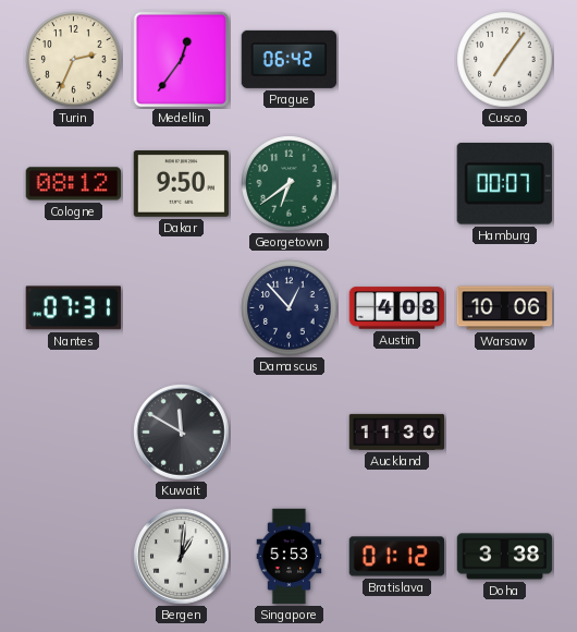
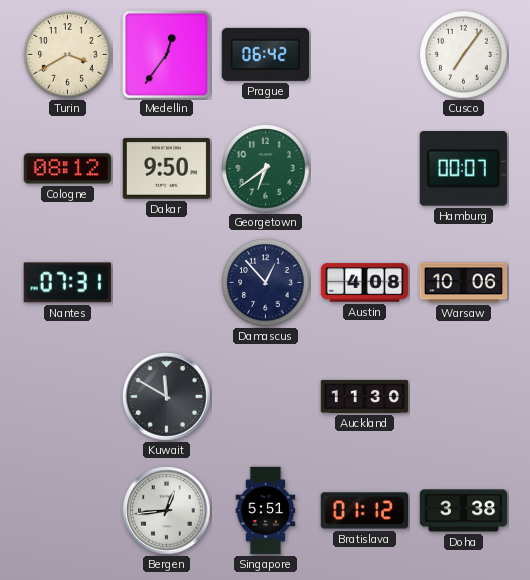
Turin: 2:34 -> 3:40 (68, 55)
Bergen: 1:01 -> 12:44 (167, 511)
Singapore: 5:53 -> 5:51 (266, 511)
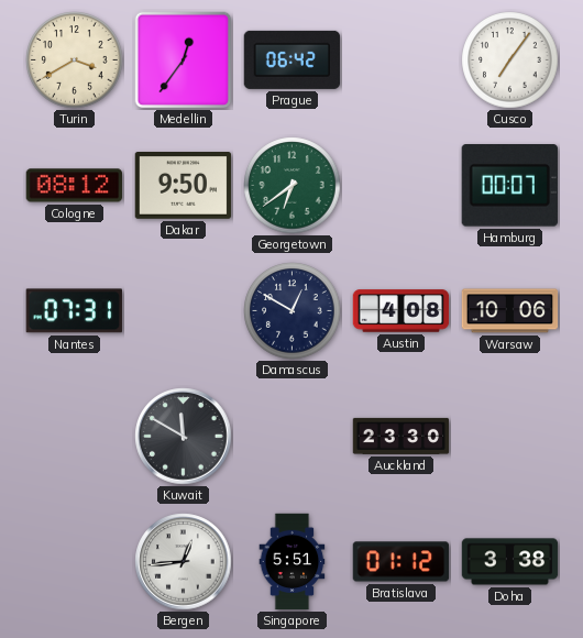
Damascus: 12:53 -> 12:50 (293, 311)
Auckland: 11:30 -> 23:30 (402, 436)
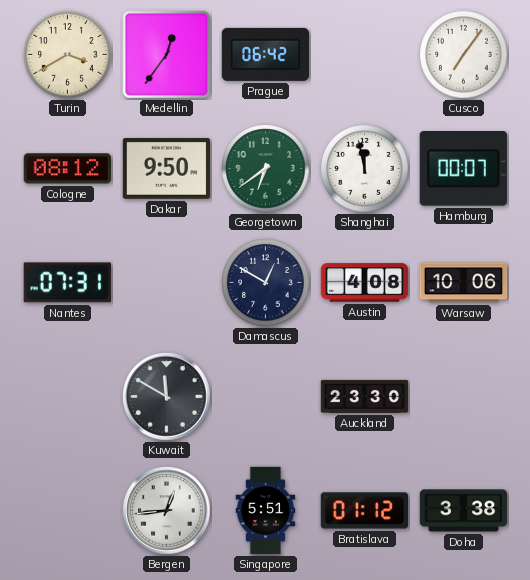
Shanghai: none -> 11:58 (365, 169)
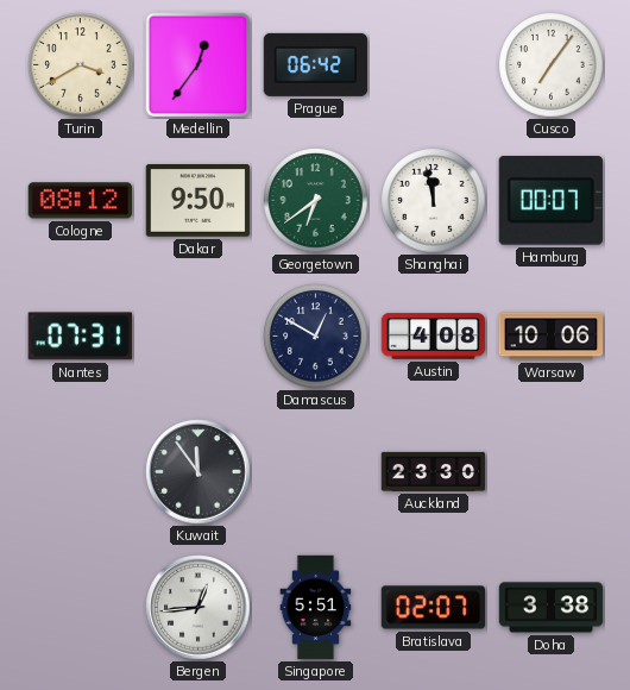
Kuwait: 11:50 -> 11:54 (199, 472)
Bratislava: 01:12 -> 02:07 (434, 608)
